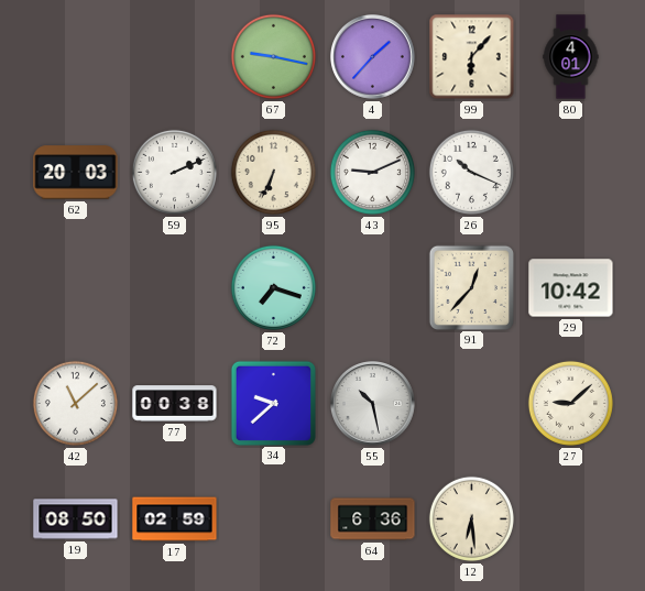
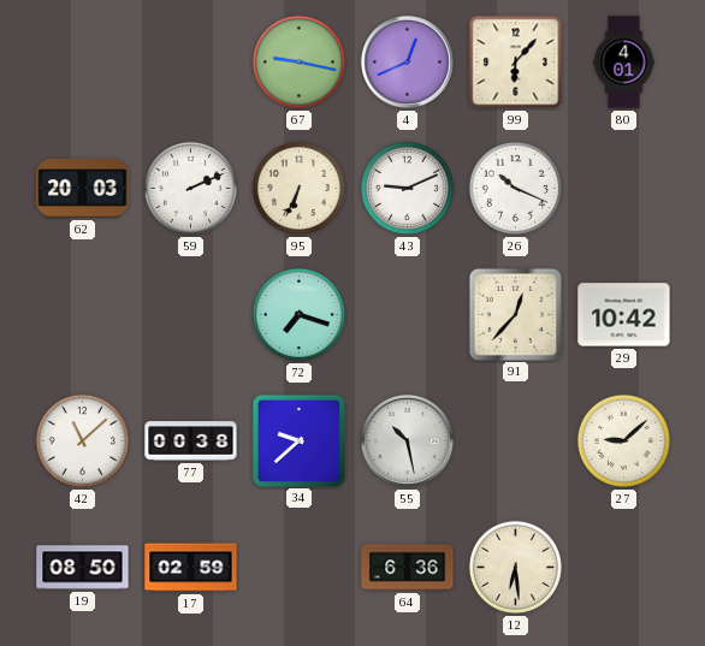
4: 1:37 -> 12:41 (408, 63)
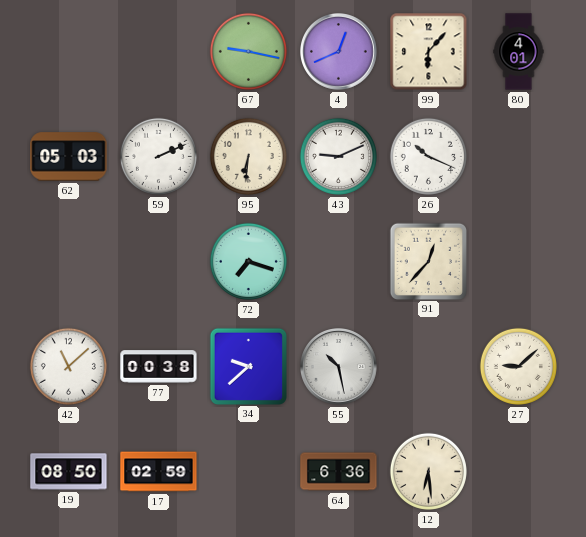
62: 20:03 -> 05:03 (69, 157)
95: 6:34 -> 6:31 (248, 156)
29: 10:42 -> none (624, 315)
